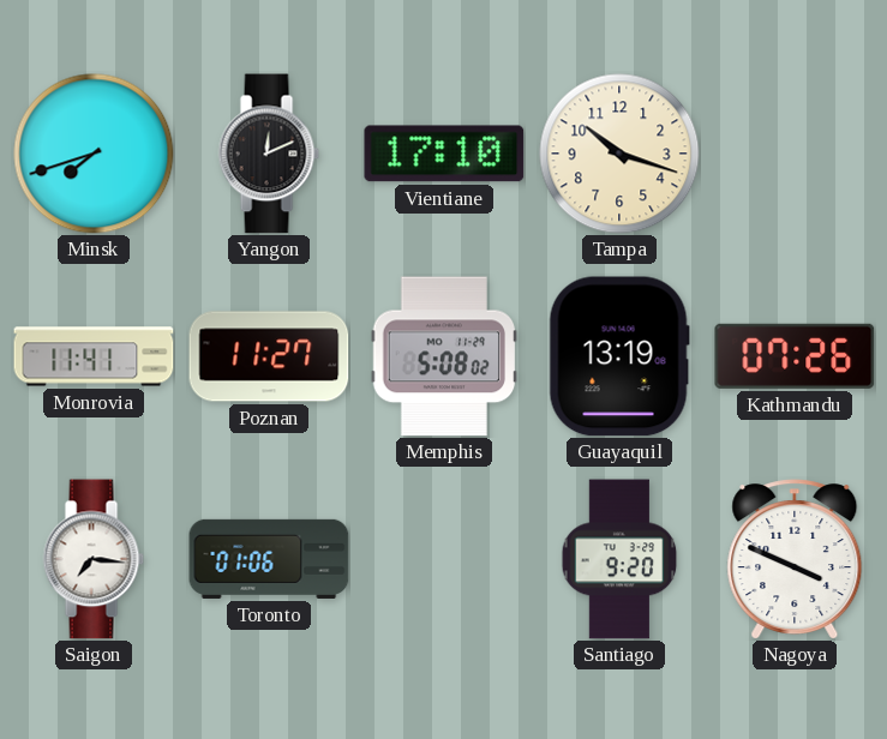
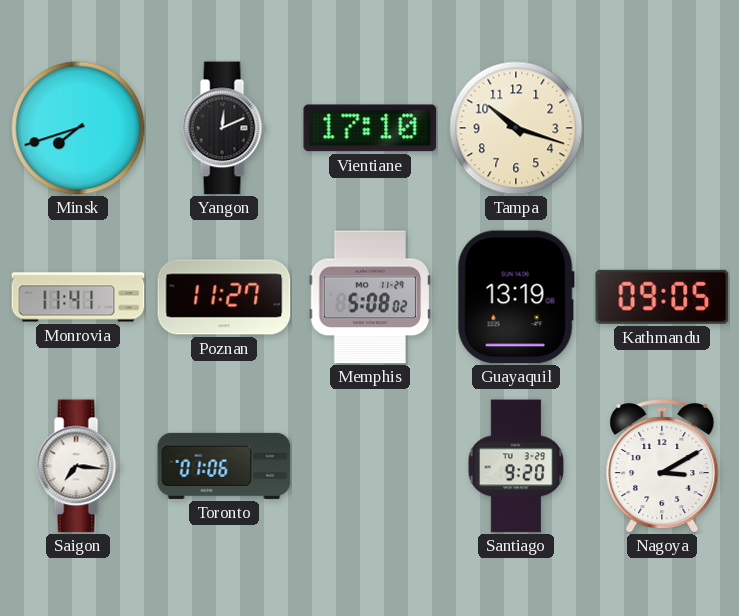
Kathmandu: 07:26 -> 09:05 (662, 297)
Nagoya: 3:49 -> 3:10 (662, 466)
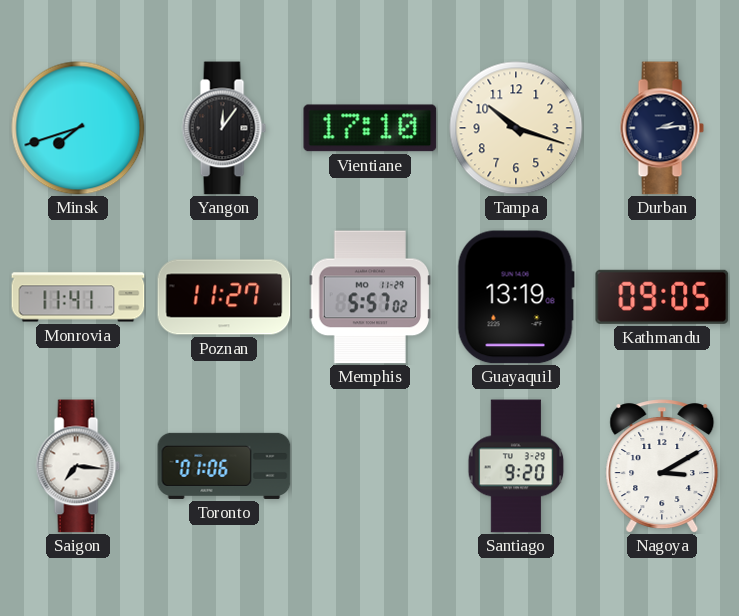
Yangon: 12:11 -> 12:06 (224, 128)
Durban: none -> 2:14 (662, 128)
Memphis: 5:08 -> 5:57 (370, 297)
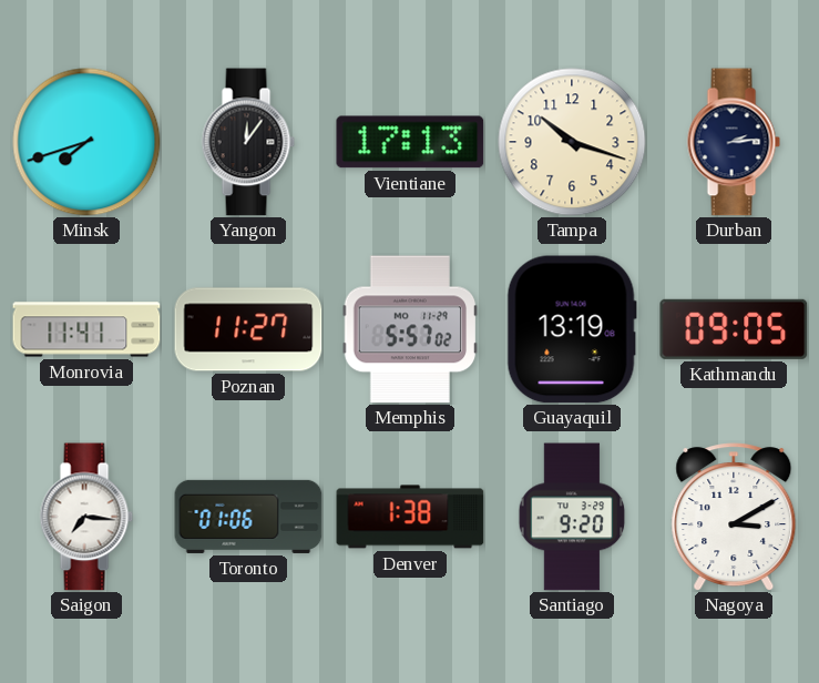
Vientiane: 17:10 -> 17:13 (410, 142)
Denver: none -> 1:38 (410, 517)
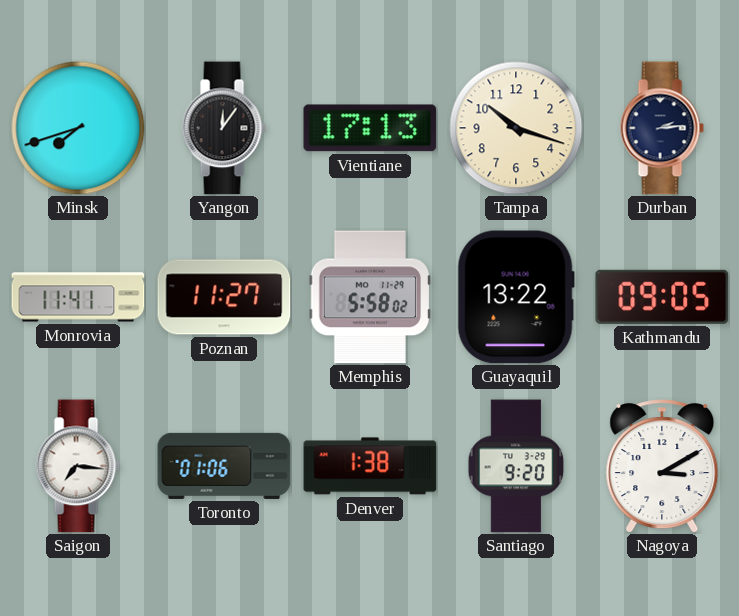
Memphis: 5:57 -> 5:58 (370, 297)
Guayaquil: 13:19 -> 13:22 (516, 297)
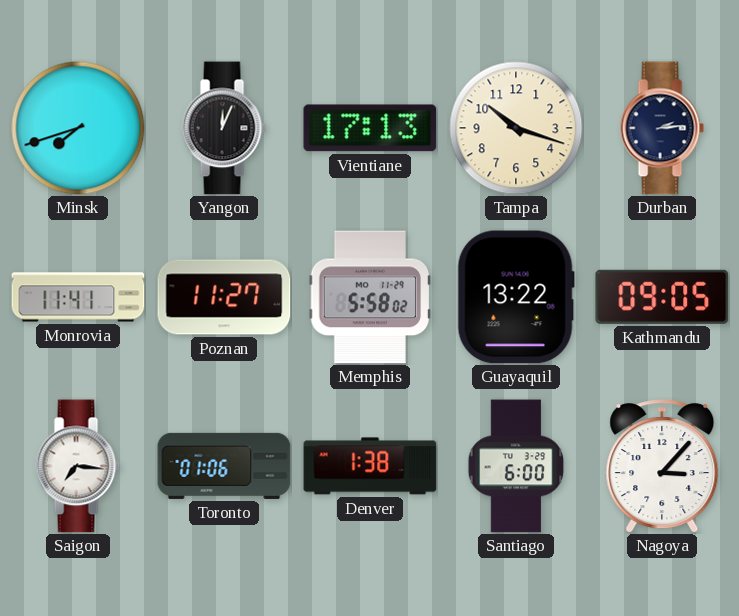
Yangon: 12:06 -> 12:04 (224, 128)
Santiago: 9:20 -> 6:00 (516, 466)
Nagoya: 3:10 -> 3:07 (662, 466)
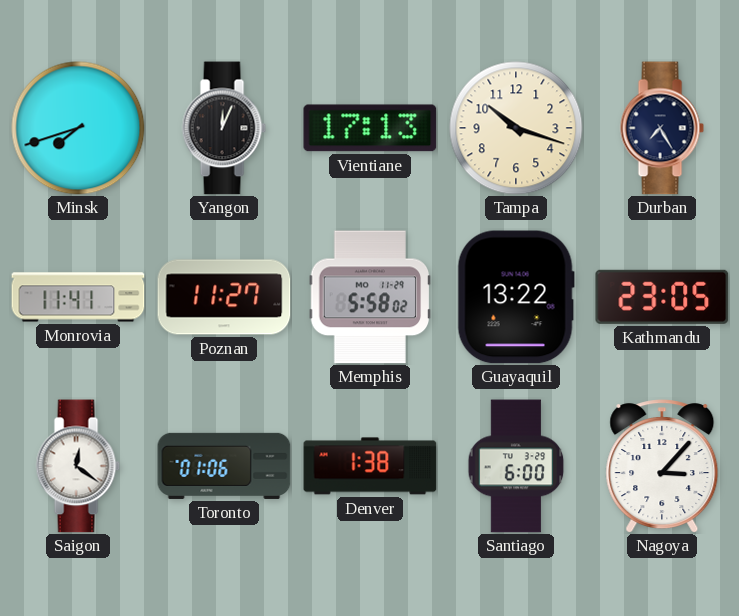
Durban: 2:14 -> 7:25 (662, 128)
Kathmandu: 09:05 -> 23:05 (662, 297)
Saigon: 7:16 -> 12:21 (78, 466)
